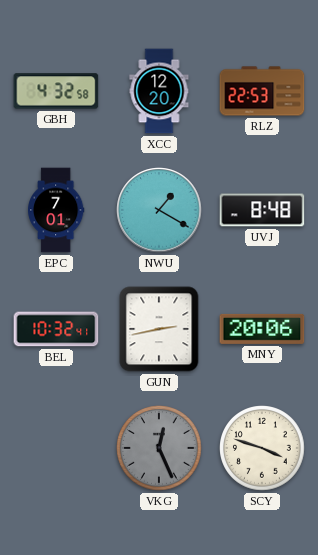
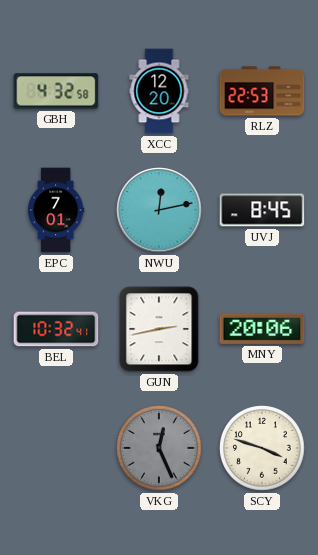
NWU: 1:20 -> 12:13 (159, 210)
UVJ: 8:48 -> 8:45 (262, 210)
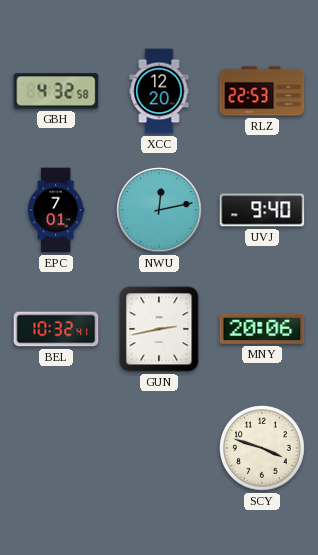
UVJ: 8:45 -> 9:40 (262, 210)
VKG: 12:26 -> none (160, 449)
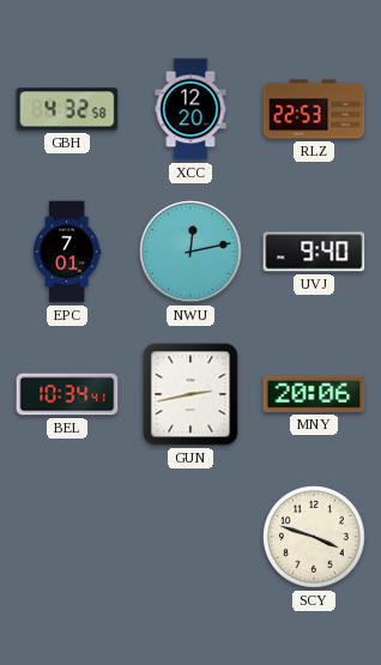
BEL: 10:32 -> 10:34 (67, 394)
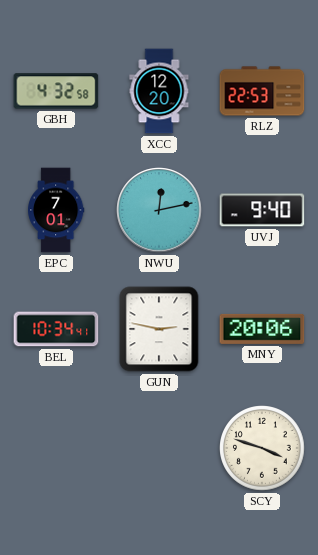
GUN: 2:43 -> 2:47 (159, 329)
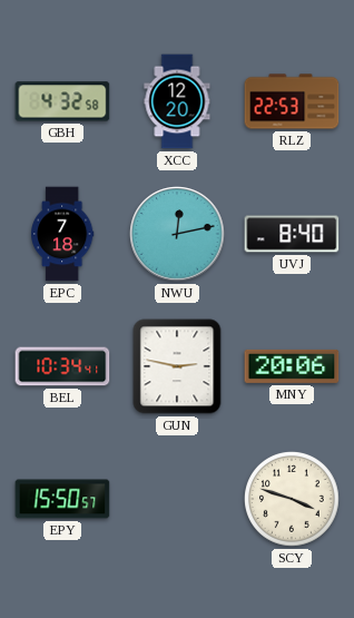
EPC: 7:01 -> 7:18 (62, 234)
UVJ: 9:40 -> 8:40 (292, 234)
EPY: none -> 15:50 (62, 499)
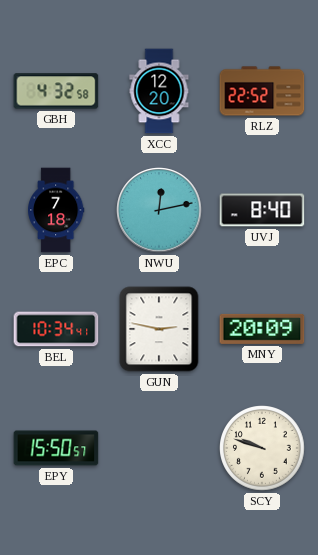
RLZ: 22:53 -> 22:52 (262, 91)
MNY: 20:06 -> 20:09 (262, 329)
SCY: 3:48 -> 9:48 (263, 449)
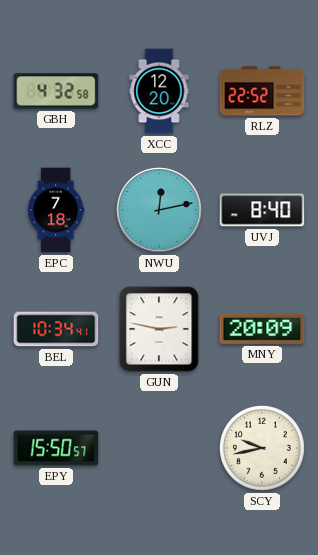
SCY: 9:48 -> 9:43 (263, 449)
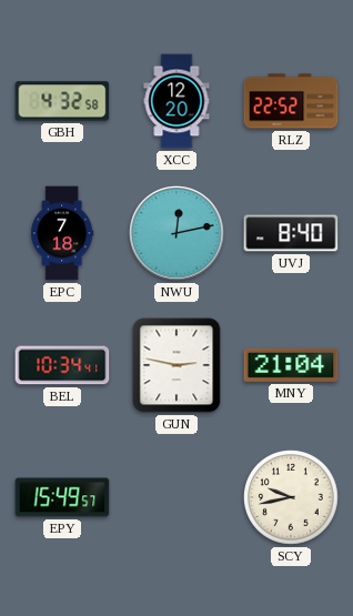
MNY: 20:09 -> 21:04 (291, 365)
EPY: 15:50 -> 15:49 (62, 497)
